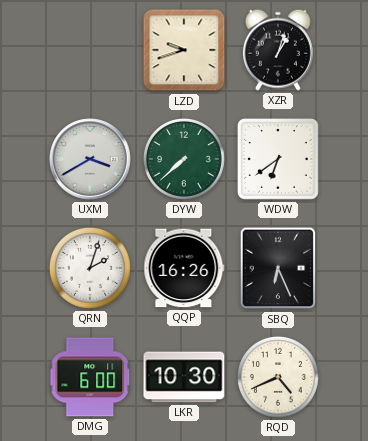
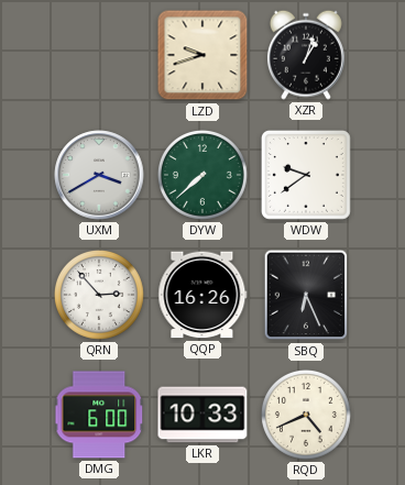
WDW: 6:39 -> 9:39 (306, 175)
QRN: 2:03 -> 2:53 (99, 295)
LKR: 10:30 -> 10:33 (202, 415)
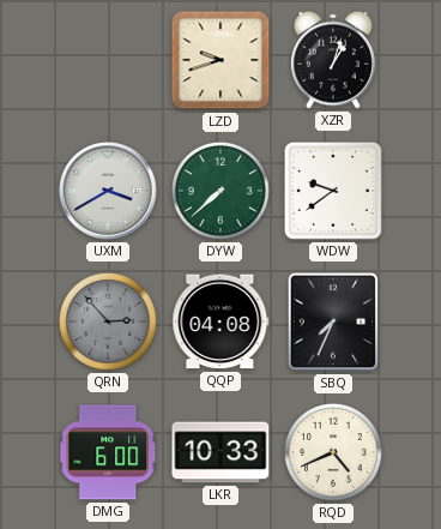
QRN dial: white -> grey (108, 321)
QQP: 16:26 -> 04:08 (220, 321)
SBQ: 6:26 -> 7:34 (333, 321)
